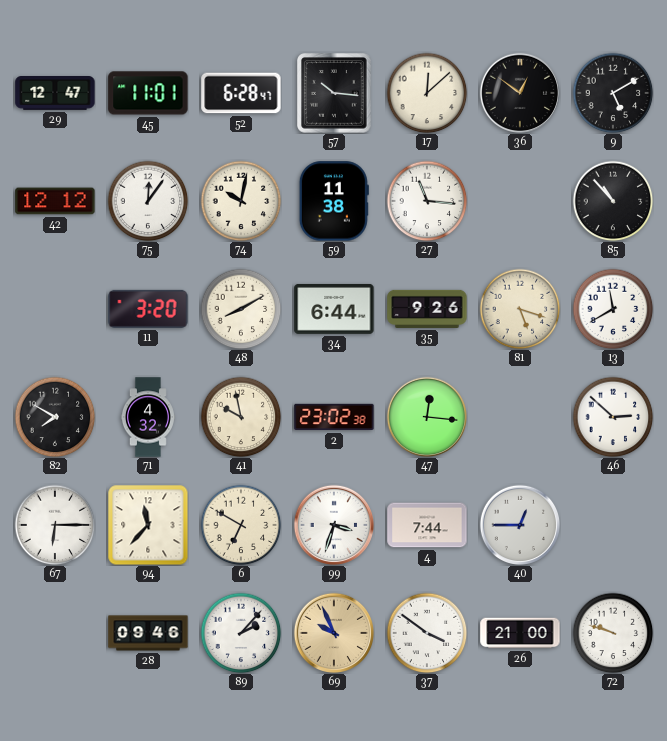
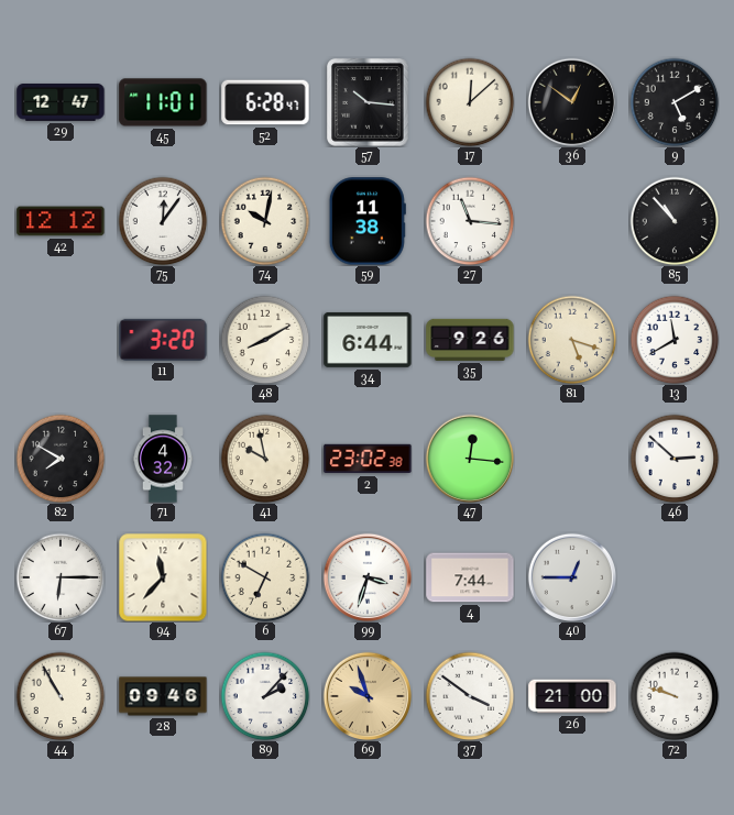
44: none -> 10:55 (61, 696)
69: 9:56 -> 9:57 (366, 695)
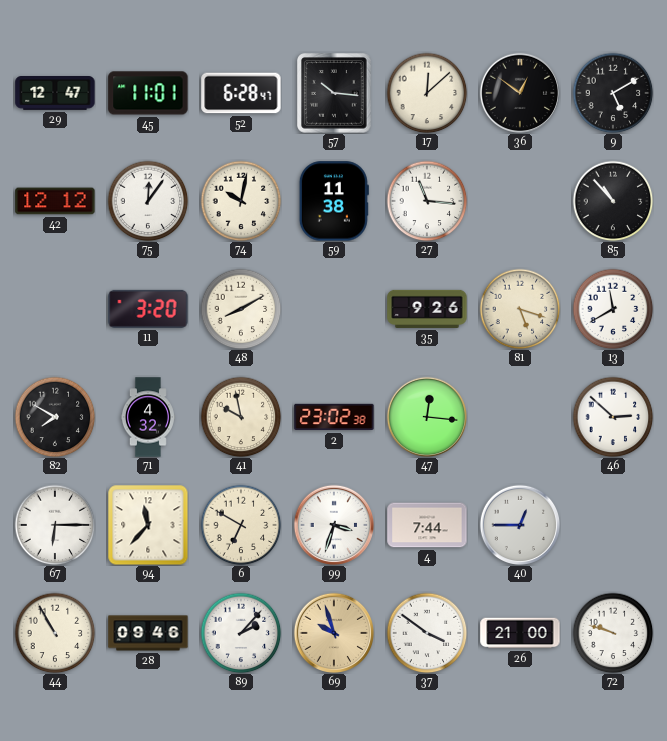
34: 6:44 -> none (368, 340)
